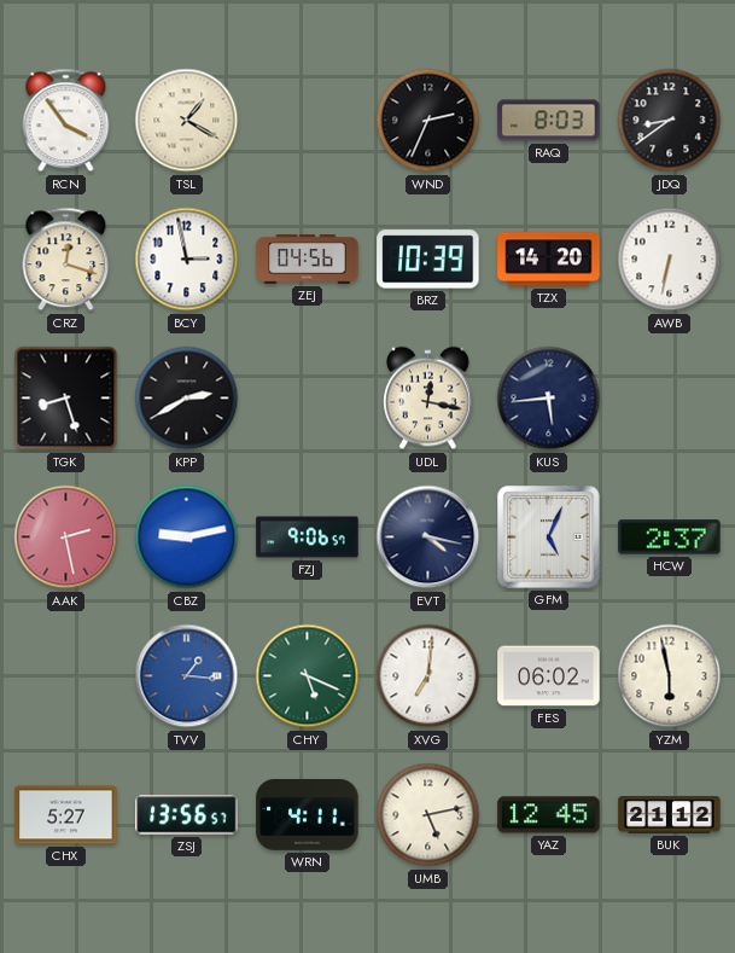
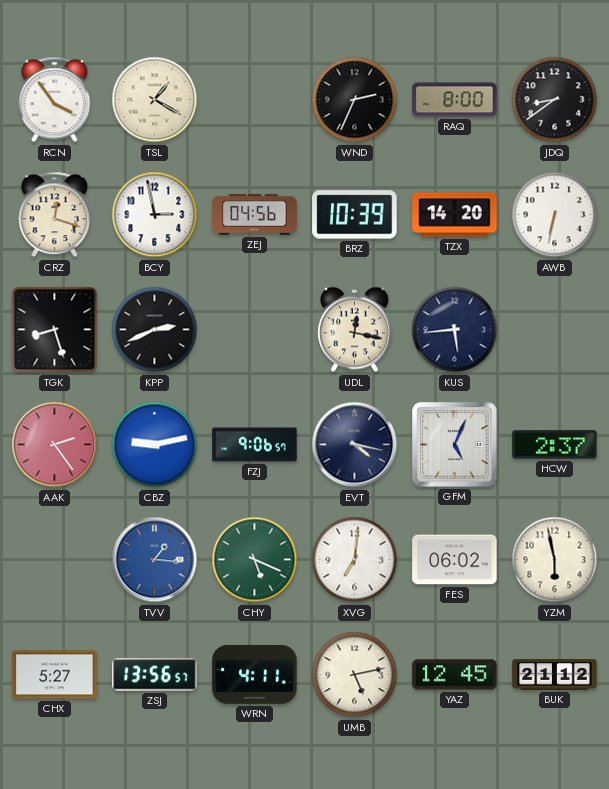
RAQ: 8:03 -> 8:00 (455, 100)
KPP: 2:40 -> 2:41 (155, 330)
AAK: 2:28 -> 2:24 (55, 445)
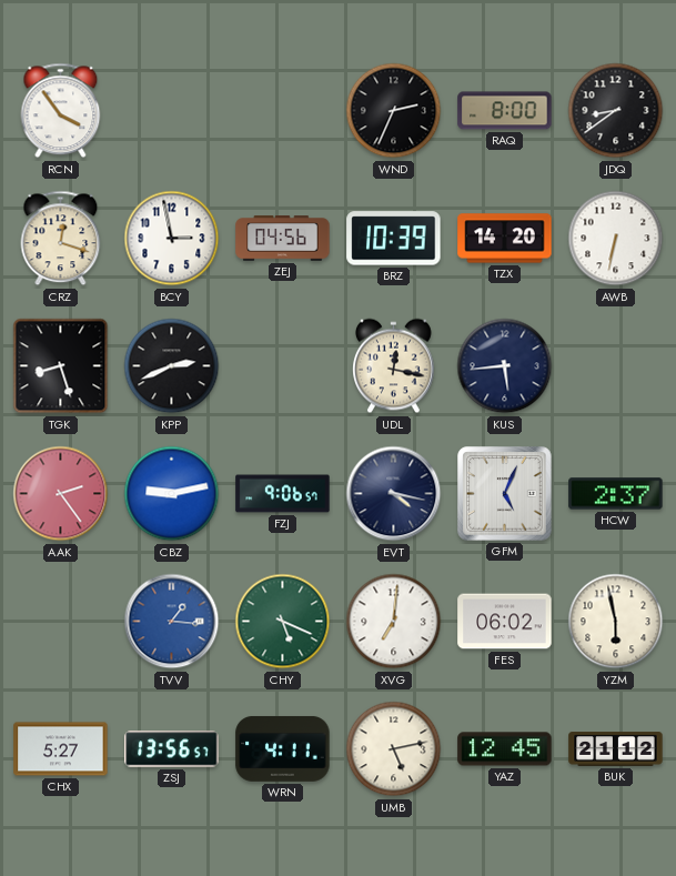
TSL: 1:20 -> none (155, 100)
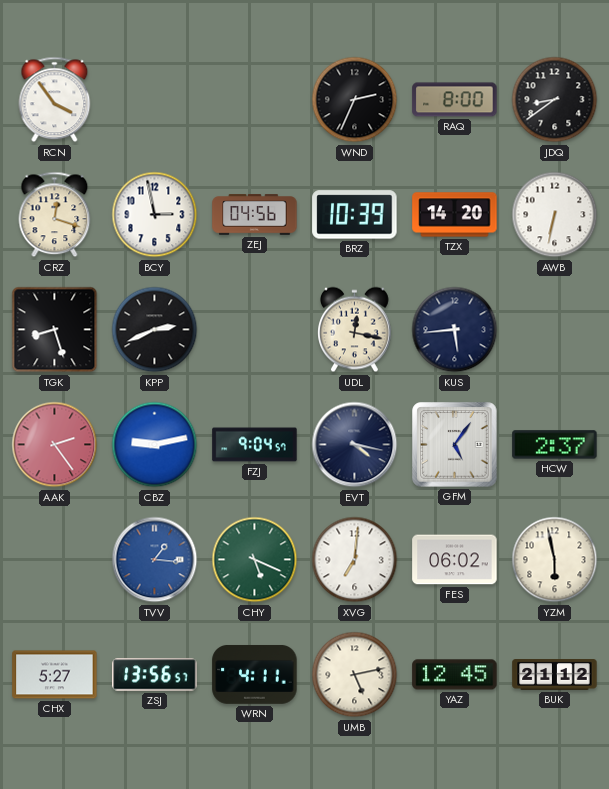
FZJ: 9:06 -> 9:04 (255, 445)
GFM: 5:04 -> 5:06 (455, 445)
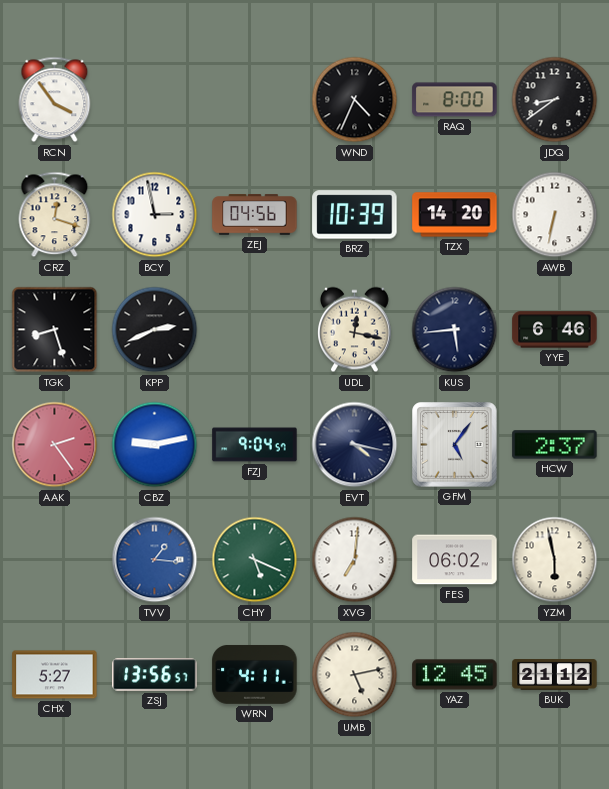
WND: 2:34 -> 4:34 (355, 100)
YYE: none -> 6:46 (555, 330)
